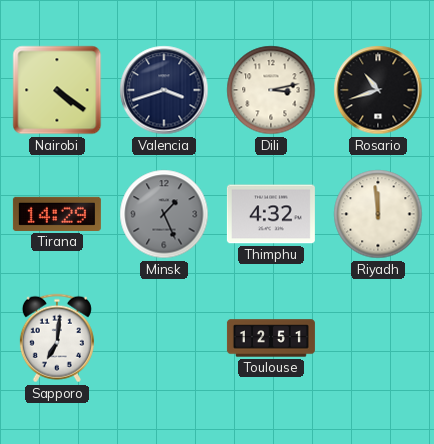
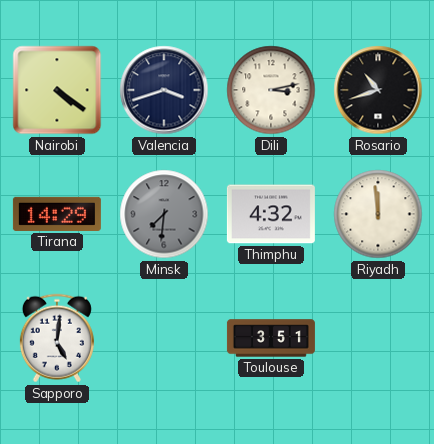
Minsk: 1:26 -> 7:31 (164, 214)
Sapporo: 7:01 -> 5:01 (57, 338)
Toulouse: 12:51 -> 3:51 (271, 338)
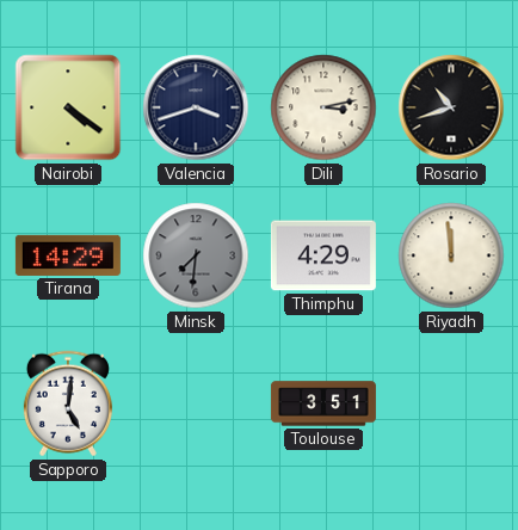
Thimphu: 4:32 -> 4:29 (323, 255)
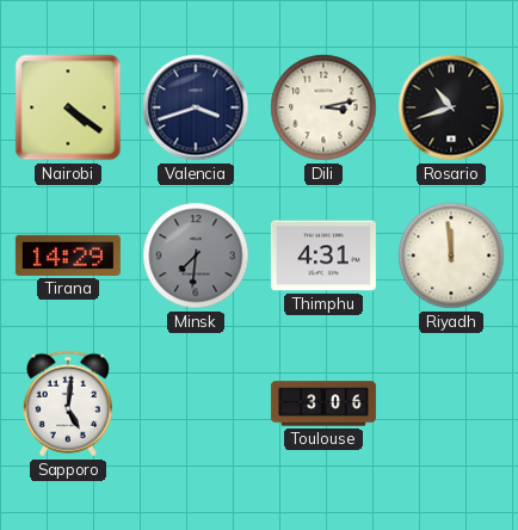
Thimphu: 4:29 -> 4:31 (323, 255)
Toulouse: 3:51 -> 3:06 (323, 403)
